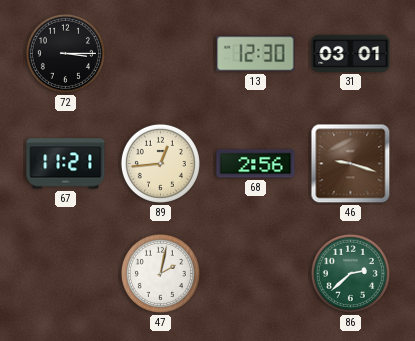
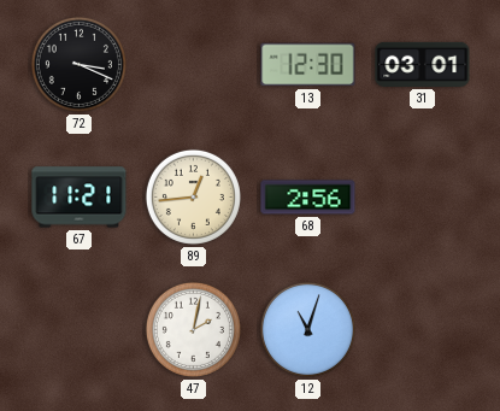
72: 3:15 -> 3:19 (78, 64)
46: 9:18 -> none (351, 164)
12: none -> 11:03 (307, 329)
86: 2:38 -> none (350, 273)
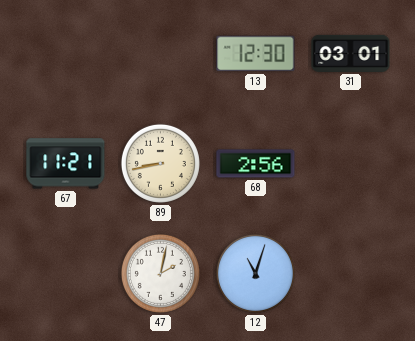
72: 3:19 -> none (78, 64)
89: 12:44 -> 8:43 (160, 163)
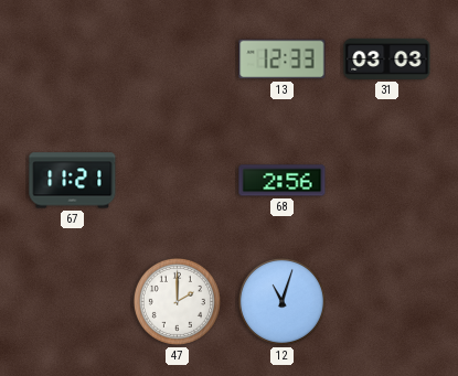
13: 12:30 -> 12:33 (283, 60)
31: 03:01 -> 03:03 (387, 58)
89: 8:43 -> none (160, 163)
47: 2:02 -> 2:00 (177, 301)
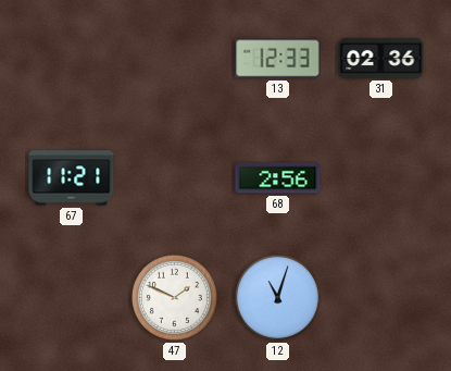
31: 03:03 -> 02:36 (381, 58)
47: 2:00 -> 1:49 (174, 297)
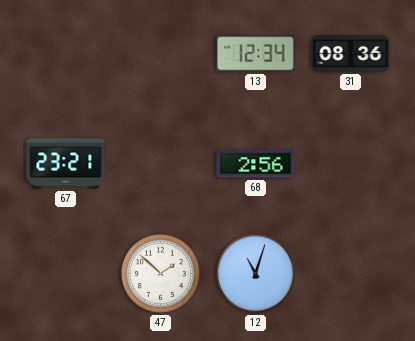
13: 12:33 -> 12:34 (256, 54)
31: 02:36 -> 08:36 (351, 53)
67: 11:21 -> 23:21 (66, 164)
47: 1:49 -> 1:52 (160, 273)
